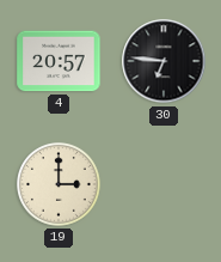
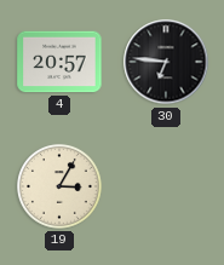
19: 3:00 -> 3:05 (61, 188)
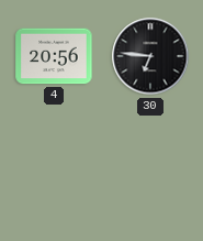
4: 20:57 -> 20:56 (54, 56)
19: 3:05 -> none (61, 188)
